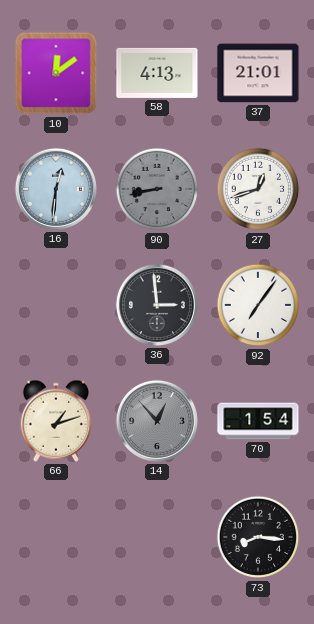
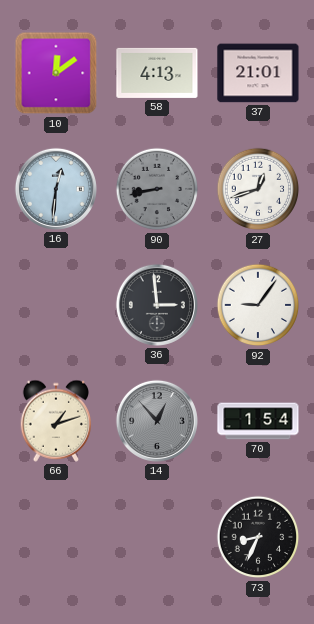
92: 7:06 -> 9:06 (258, 305)
73: 8:16 -> 8:34 (258, 537)
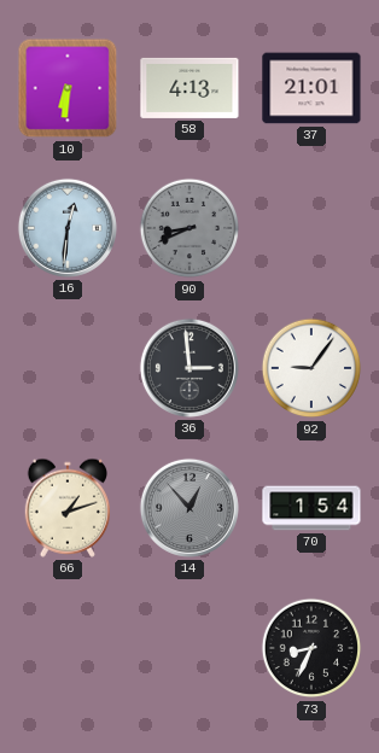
10: 12:09 -> 6:31 (68, 88)
90: 8:43 -> 8:41 (189, 228)
27: 12:42 -> none (258, 189)
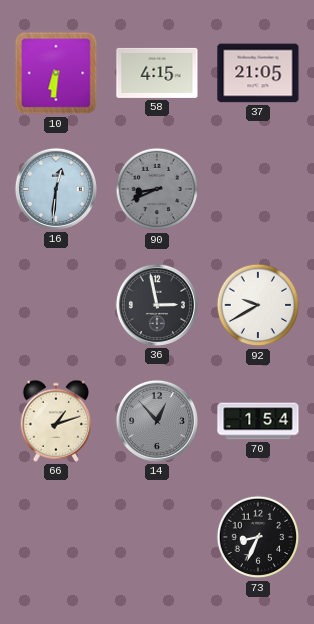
58: 4:13 -> 4:15 (157, 73)
37: 21:01 -> 21:05 (258, 73)
36: 2:59 -> 2:58 (157, 305)
92: 9:06 -> 9:40 (258, 305)
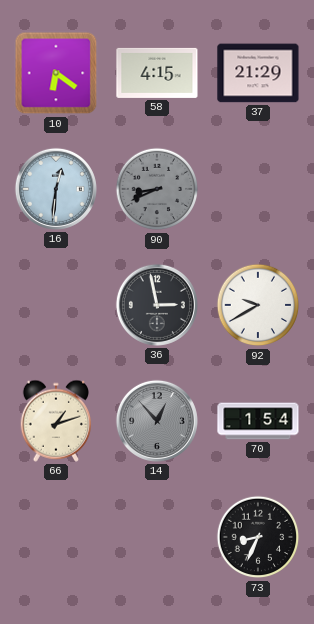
10: 6:31 -> 6:21 (56, 73)
37: 21:05 -> 21:29 (258, 73)
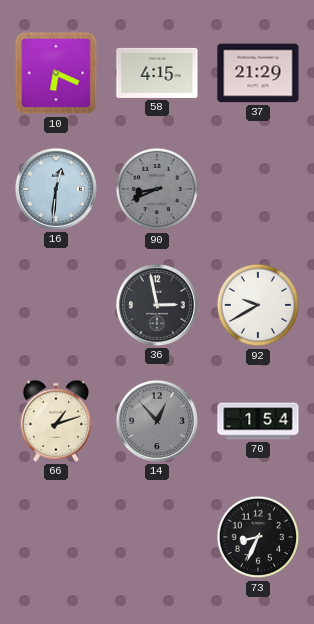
10: 6:21 -> 6:19 (56, 73)
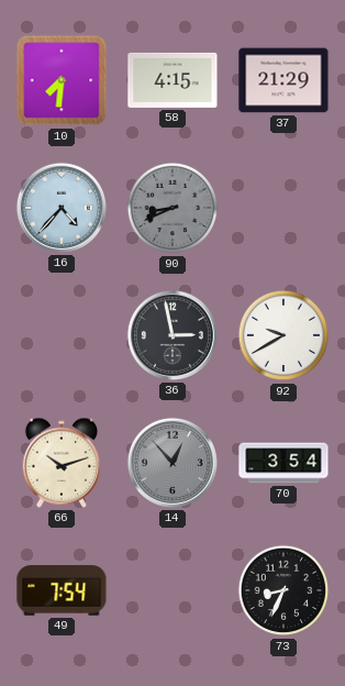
10: 6:19 -> 7:31 (62, 80)
16: 12:31 -> 4:37 (62, 208)
66: 1:12 -> 10:12 (60, 463)
70: 1:54 -> 3:54 (283, 463)
49: none -> 7:54 (62, 590)
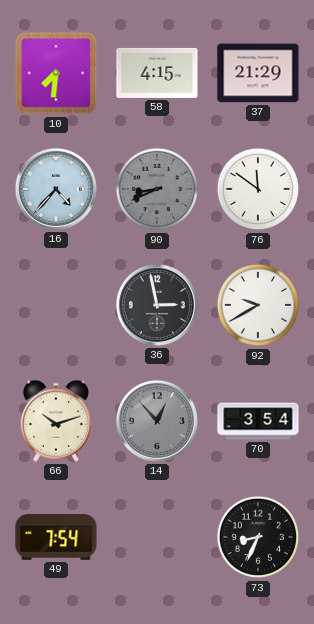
76: none -> 11:51 (258, 189)
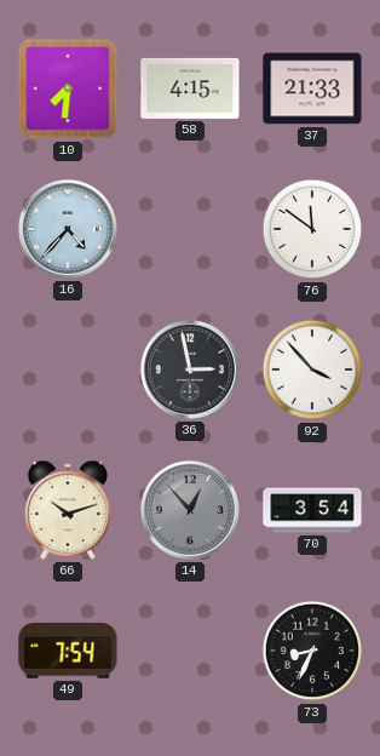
37: 21:29 -> 21:33 (312, 88)
90: 8:41 -> none (157, 189)
92: 9:40 -> 3:53 (312, 370)
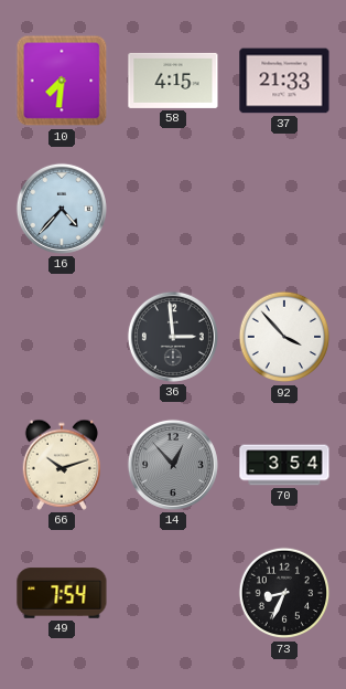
76: 11:51 -> none (312, 229)
36: 2:58 -> 2:59 (173, 337)
